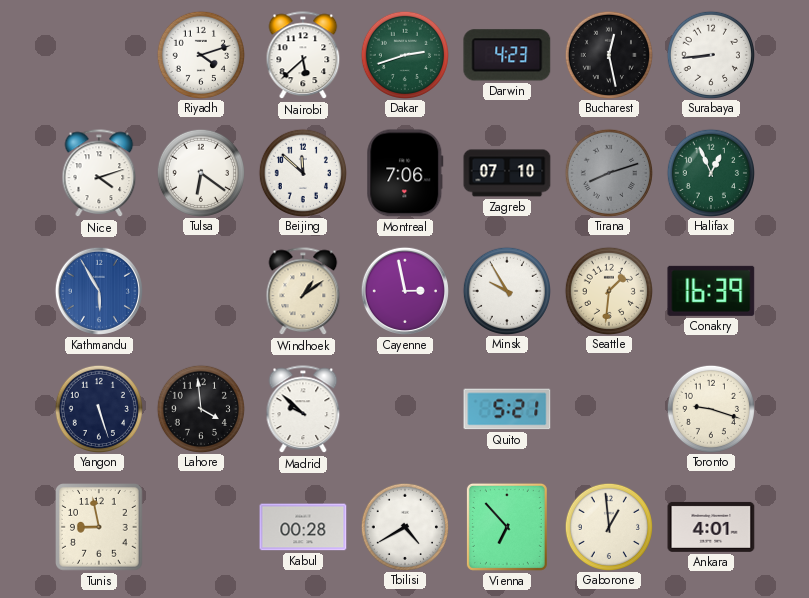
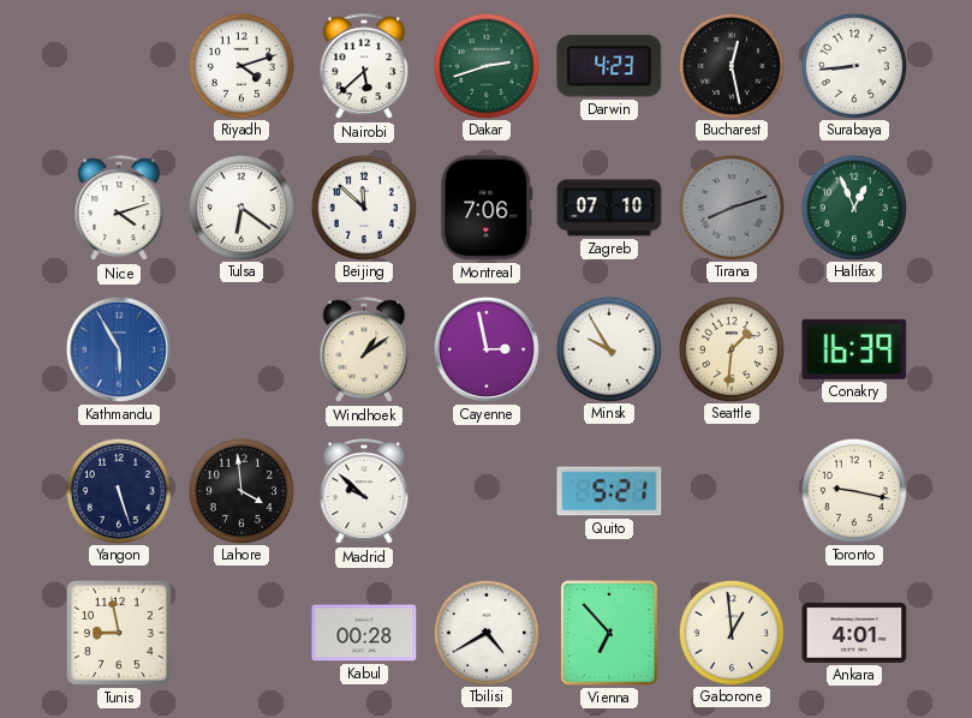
Toronto: 9:18 -> 9:17 (853, 490)
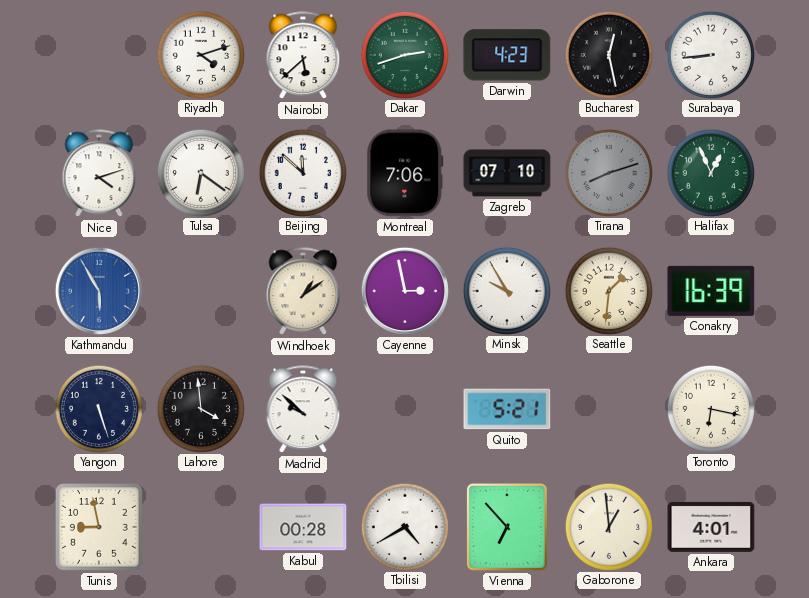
Toronto: 9:17 -> 6:17 (710, 408)
